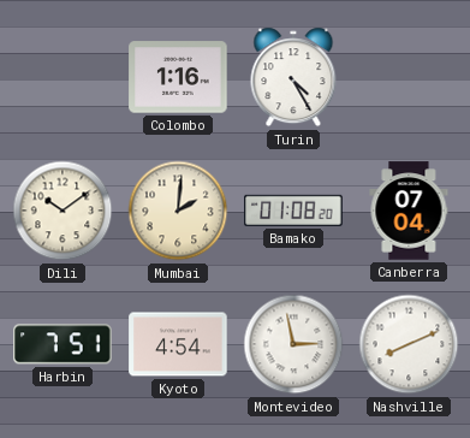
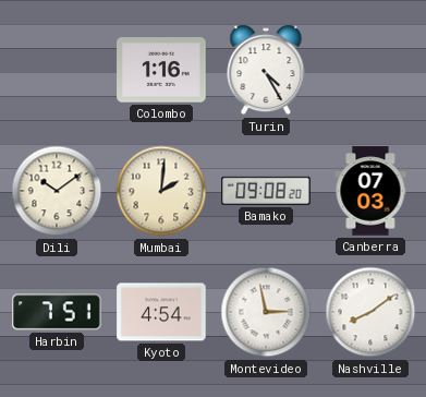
Bamako: 01:08 -> 09:08 (266, 191)
Canberra: 07:04 -> 07:03 (370, 191)
Nashville: 8:11 -> 8:09 (370, 312)
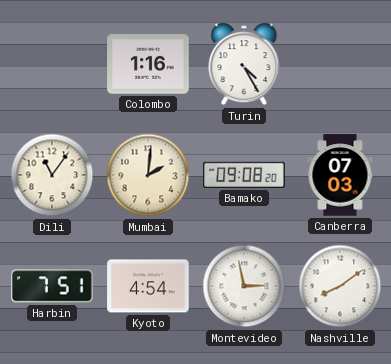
Dili: 10:09 -> 11:06 (52, 175)
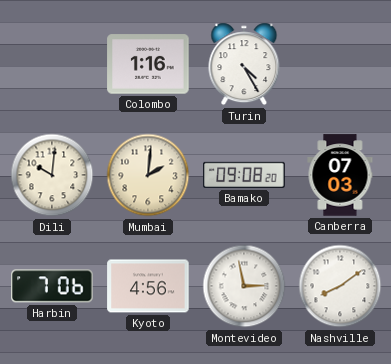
Dili: 11:06 -> 10:01 (52, 175)
Harbin: 7:51 -> 7:06 (52, 286)
Kyoto: 4:54 -> 4:56 (148, 286)
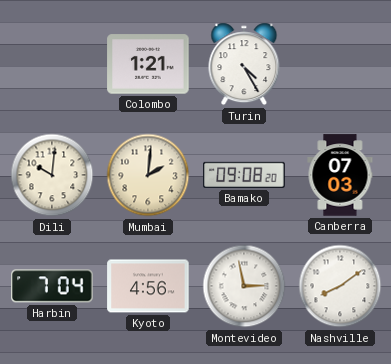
Colombo: 1:16 -> 1:21 (148, 64)
Harbin: 7:06 -> 7:04 (52, 286)
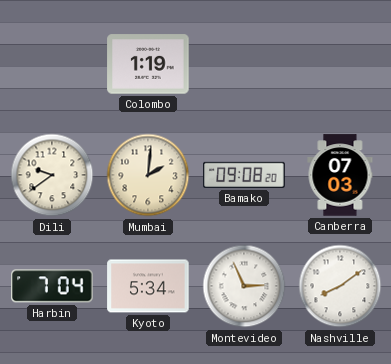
Colombo: 1:21 -> 1:19 (148, 64)
Turin: 4:25 -> none (244, 64)
Dili: 10:01 -> 9:39 (52, 175)
Kyoto: 4:56 -> 5:34 (148, 286)
Montevideo: 2:58 -> 2:56 (244, 286)
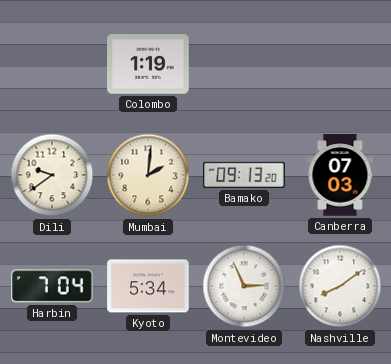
Bamako: 09:08 -> 09:13 (244, 175)
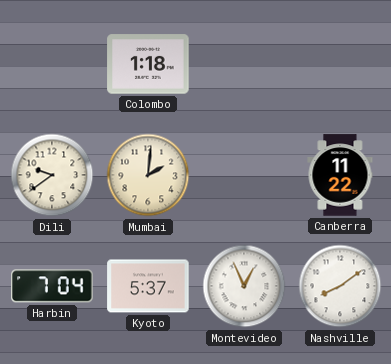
Colombo: 1:19 -> 1:18 (148, 64)
Bamako: 09:13 -> none (244, 175)
Canberra: 07:03 -> 11:22 (340, 175)
Kyoto: 5:34 -> 5:37 (148, 286)
Montevideo: 2:56 -> 12:56 (244, 286)
